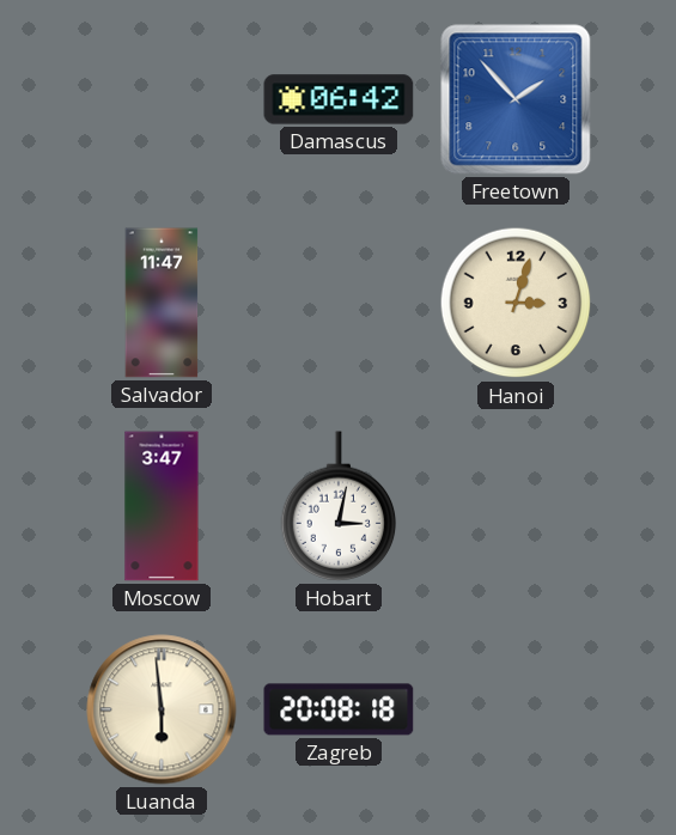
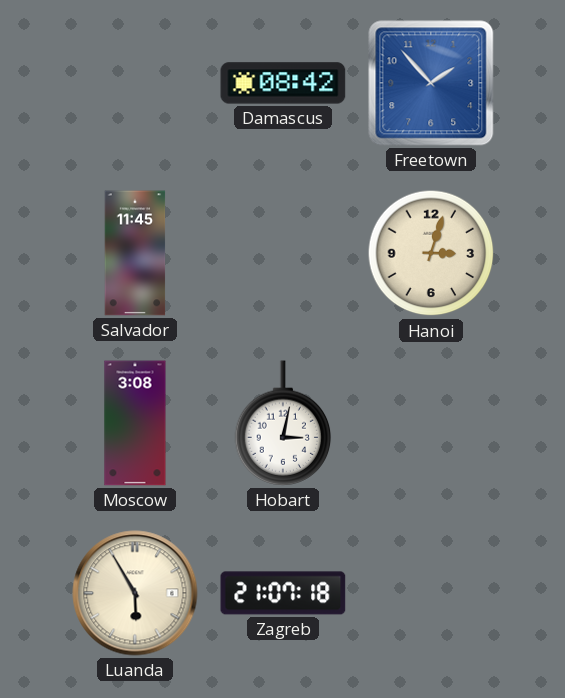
Damascus: 06:42 -> 08:42 (283, 83)
Salvador: 11:47 -> 11:45 (135, 253)
Moscow: 3:47 -> 3:08 (135, 423)
Luanda: 5:59 -> 5:55 (135, 593)
Zagreb: 20:08 -> 21:07 (283, 593)
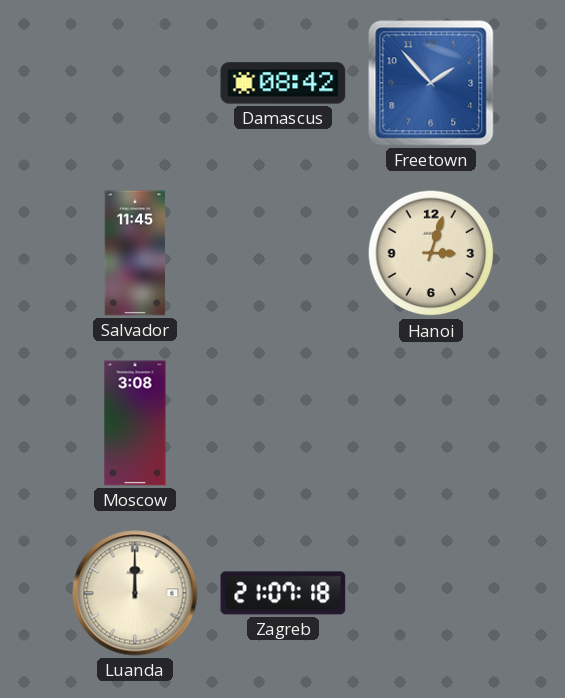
Hobart: 3:02 -> none (283, 423)
Luanda: 5:55 -> 12:00 (135, 593)
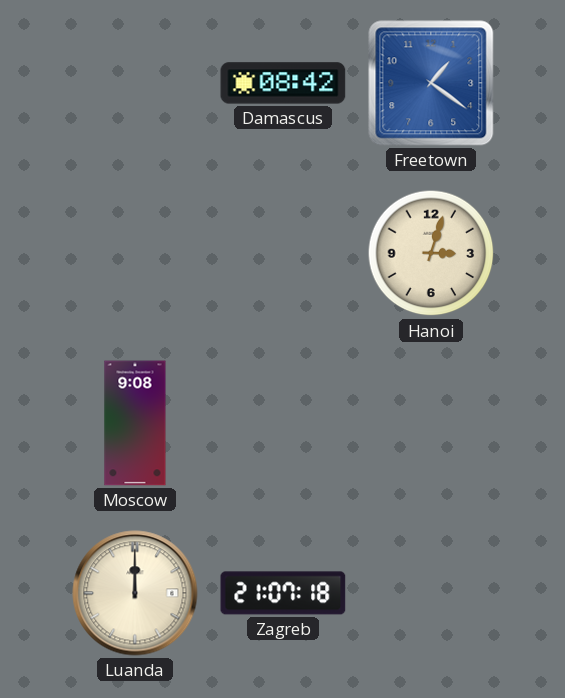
Freetown: 1:53 -> 1:21 (431, 83)
Salvador: 11:45 -> none (135, 253)
Moscow: 3:08 -> 9:08 (135, 423)
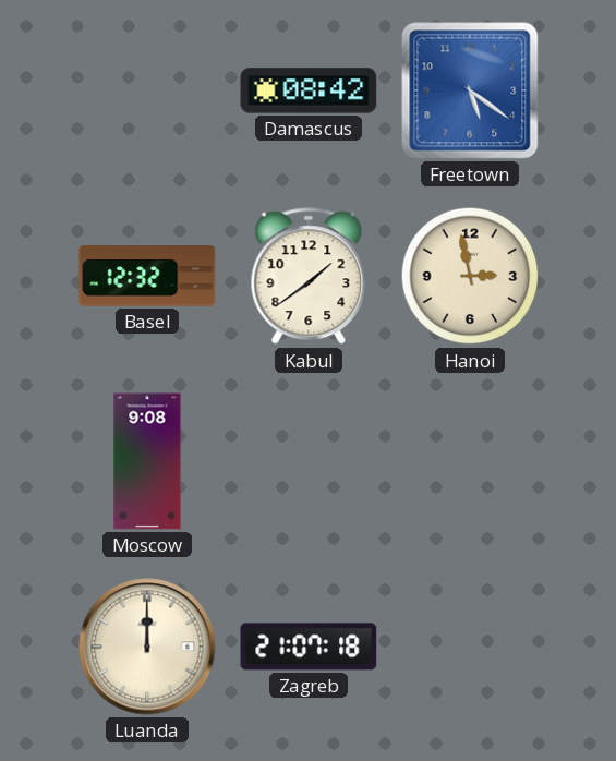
Freetown: 1:21 -> 5:21 (470, 90)
Basel: none -> 12:32 (147, 276)
Kabul: none -> 1:39 (309, 277)
Hanoi: 3:03 -> 2:58 (470, 276)
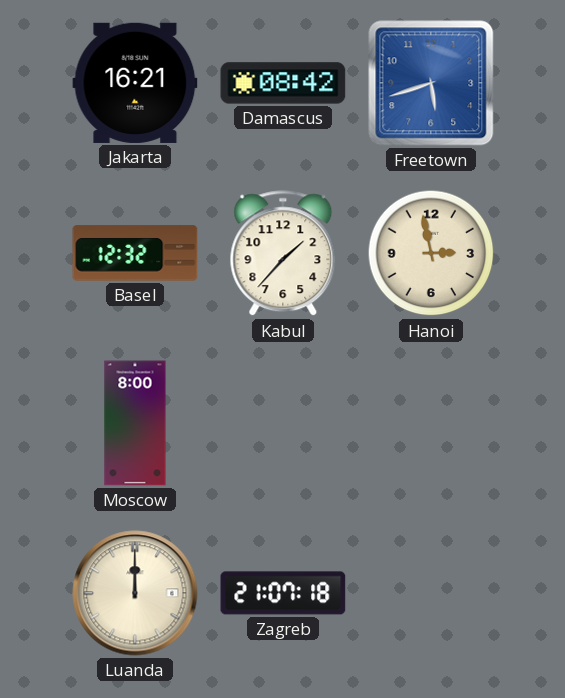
Jakarta: none -> 16:21 (135, 83)
Freetown: 5:21 -> 5:42 (431, 83)
Kabul: 1:39 -> 1:37 (283, 254)
Moscow: 9:08 -> 8:00 (135, 423)
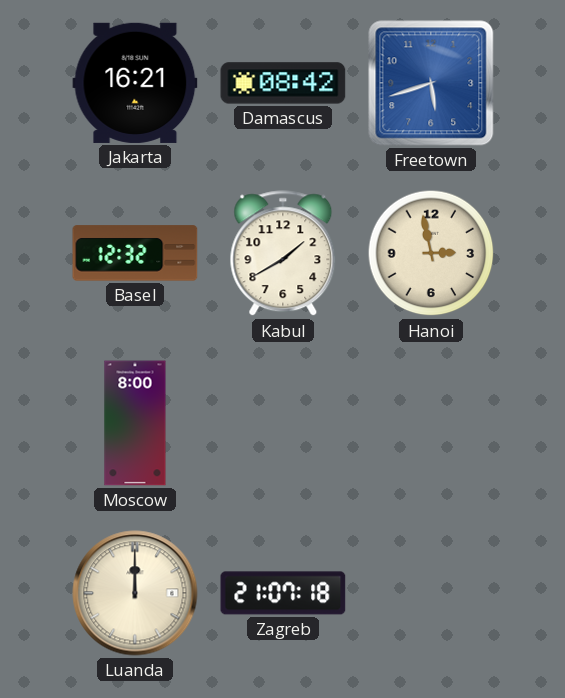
Kabul: 1:37 -> 1:40 (283, 254)
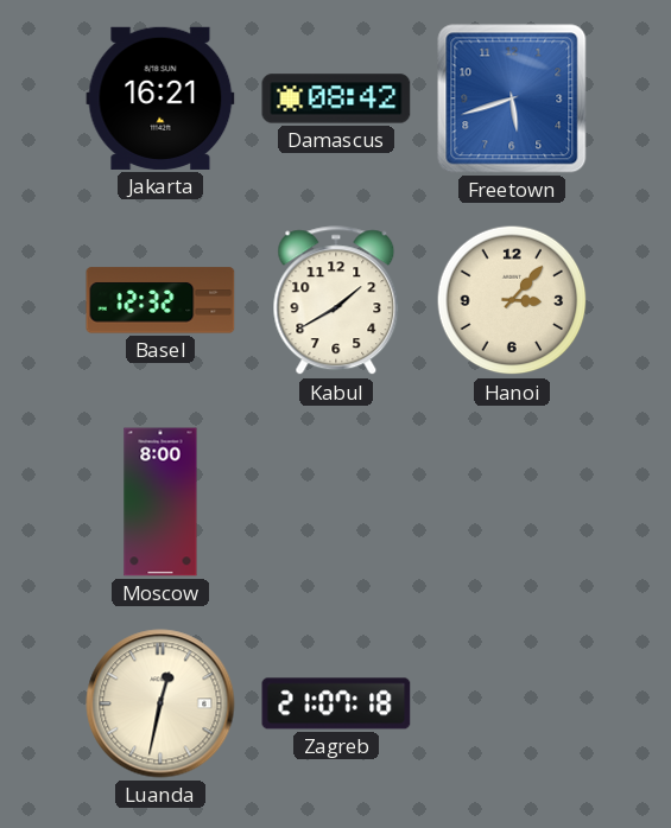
Hanoi: 2:58 -> 3:07 (512, 300)
Luanda: 12:00 -> 12:32 (160, 703)
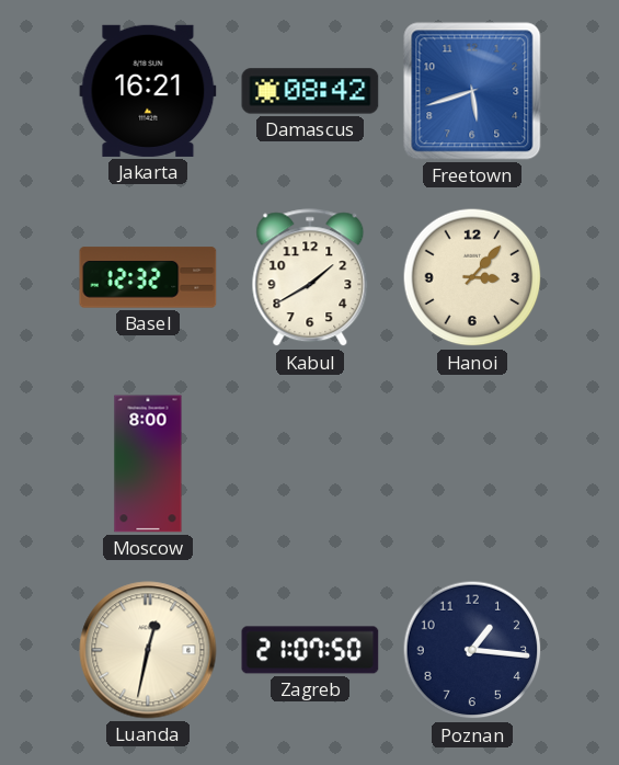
Zagreb: 21:07:18 -> 21:07:50 (310, 650)
Poznan: none -> 1:16 (472, 650)
